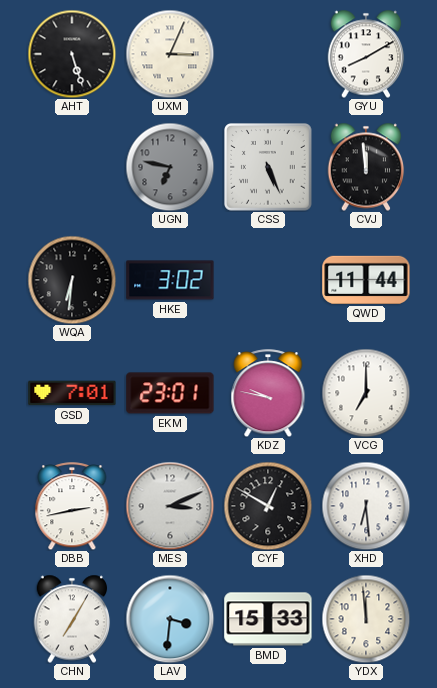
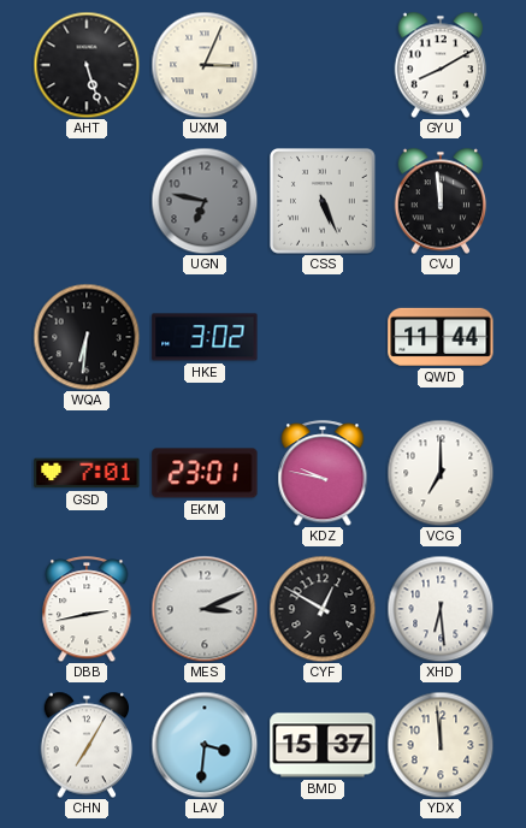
BMD: 15:33 -> 15:37 (323, 745)
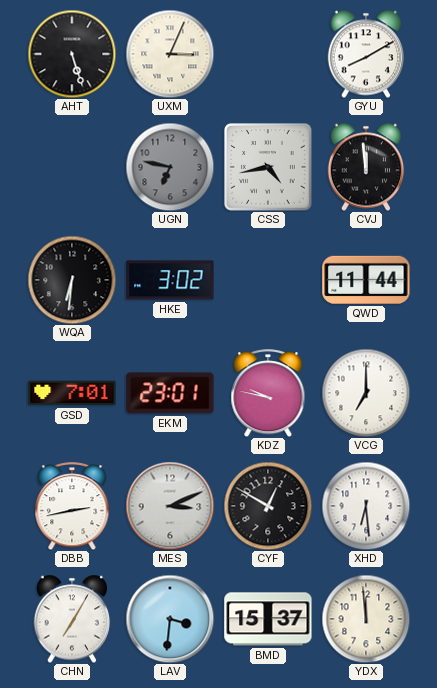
CSS: 5:26 -> 4:43 (269, 168)
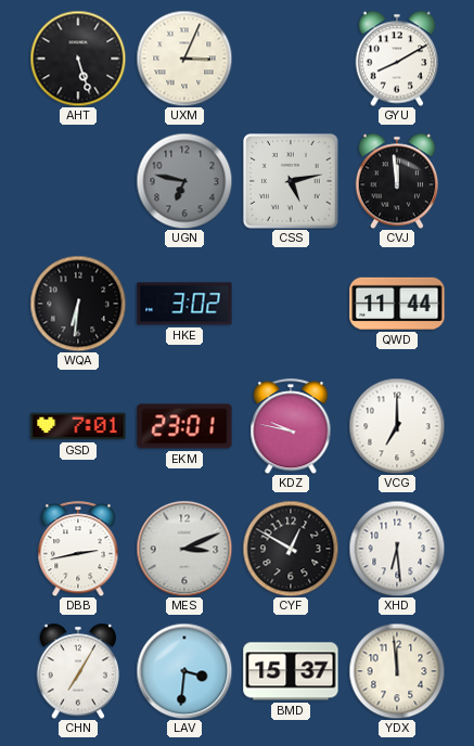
CSS: 4:43 -> 5:13 (292, 182)
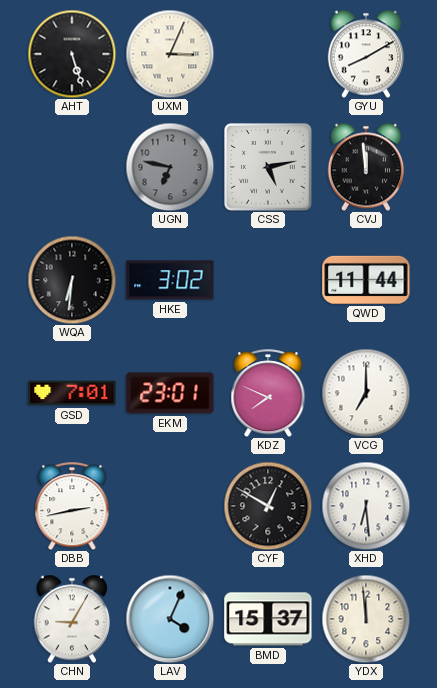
KDZ: 9:47 -> 7:49 (268, 393)
MES: 3:11 -> none (184, 549)
CHN: 7:05 -> 9:05 (72, 619)
LAV: 3:31 -> 4:04 (170, 619)
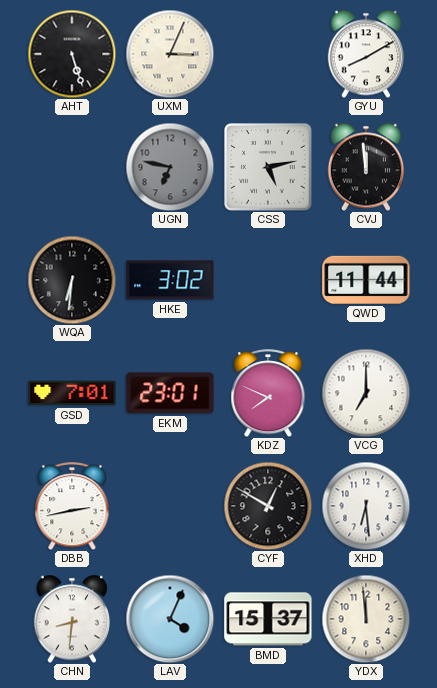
CHN: 9:05 -> 8:31 (72, 619)
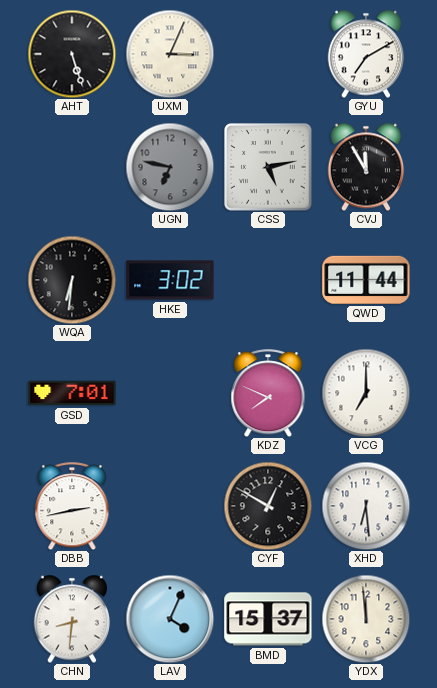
GYU: 8:10 -> 7:10 (366, 54)
CVJ: 11:59 -> 11:55 (366, 167)
EKM: 23:01 -> none (170, 393)
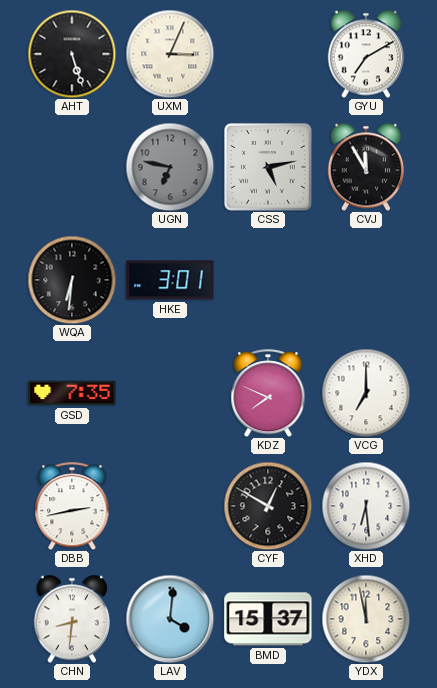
HKE: 3:02 -> 3:01 (170, 280)
QWD: 11:44 -> none (366, 280)
GSD: 7:01 -> 7:35 (72, 393)
LAV: 4:04 -> 4:01 (170, 619)
YDX: 11:59 -> 11:58 (366, 619)
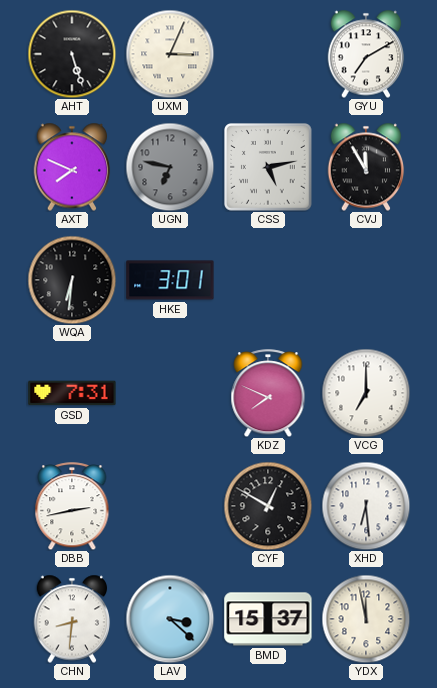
AXT: none -> 7:49 (72, 167)
GSD: 7:35 -> 7:31 (72, 393)
LAV: 4:01 -> 3:22 (170, 619)
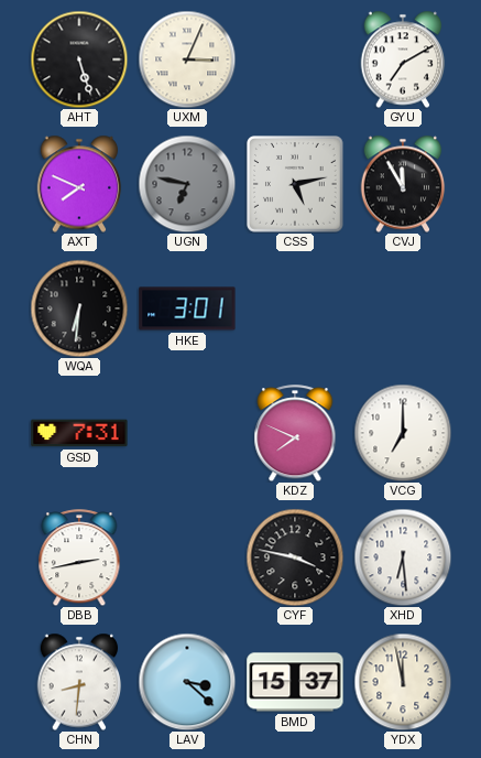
CYF: 12:50 -> 3:47 (295, 557)
